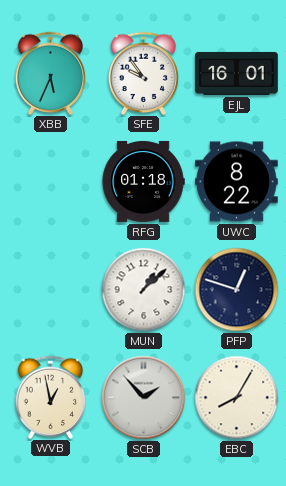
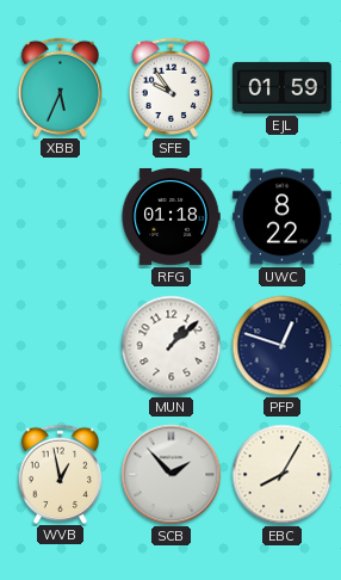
EJL: 16:01 -> 01:59 (283, 87)
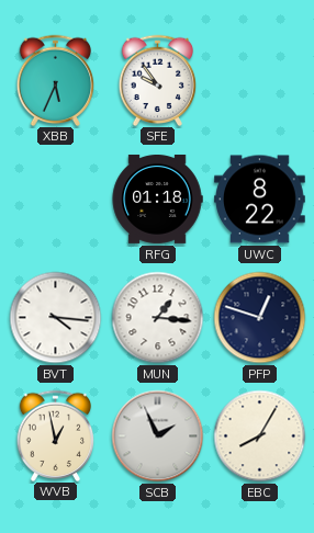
EJL: 01:59 -> none (283, 87)
BVT: none -> 4:16 (56, 318)
MUN: 1:08 -> 1:16 (158, 318)
SCB: 1:53 -> 1:56 (158, 436)
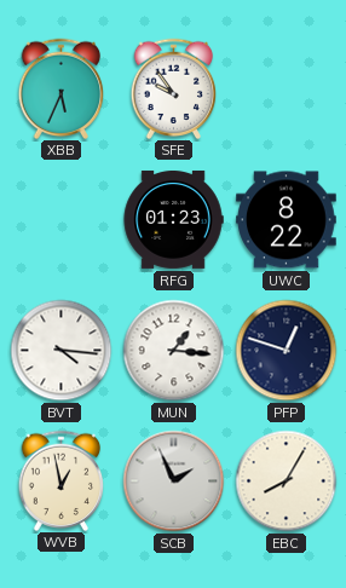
RFG: 01:18 -> 01:23 (173, 219)
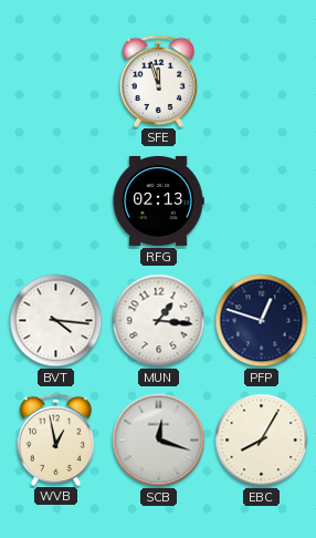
XBB: 5:34 -> none (62, 88)
SFE: 9:54 -> 11:57 (159, 81)
RFG: 01:23 -> 02:13 (158, 200)
UWC: 8:22 -> none (287, 220)
SCB: 1:56 -> 12:18 (159, 441)
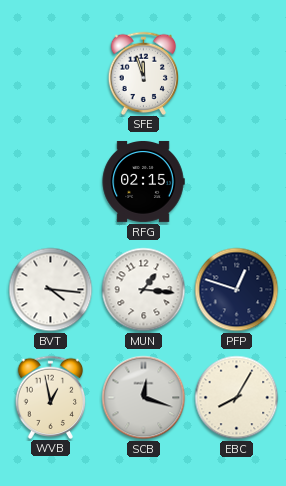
RFG: 02:13 -> 02:15 (143, 181)
